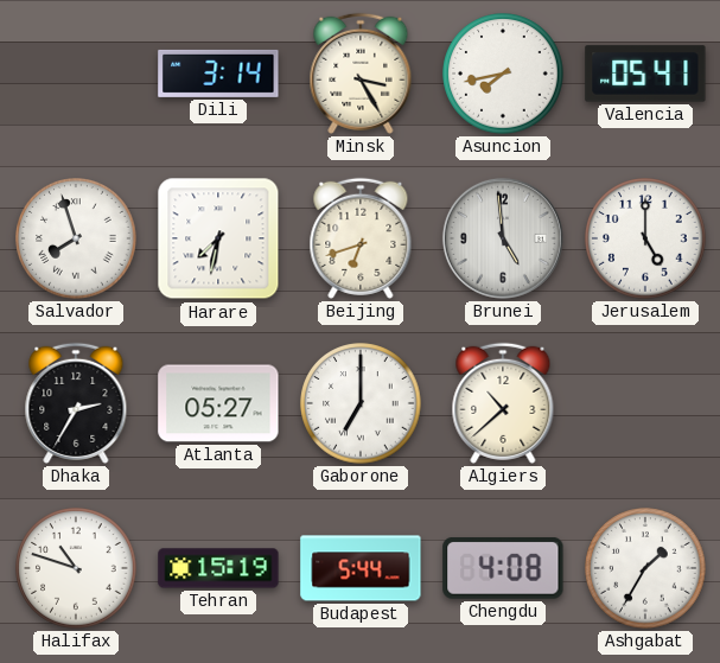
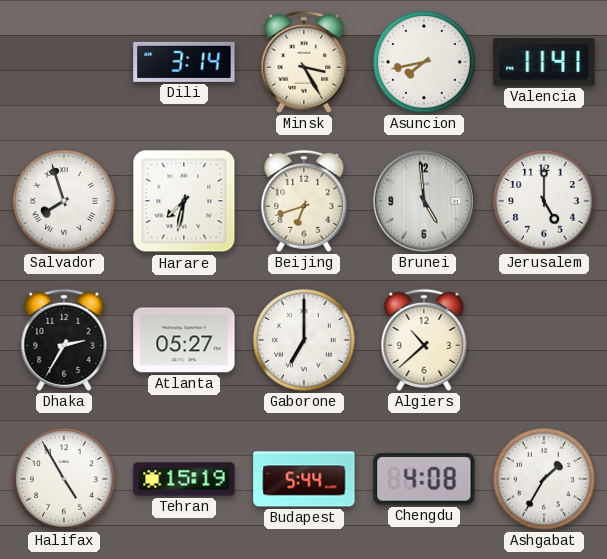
Valencia: 05:41 -> 11:41 (544, 62)
Halifax: 10:48 -> 4:55 (64, 479)
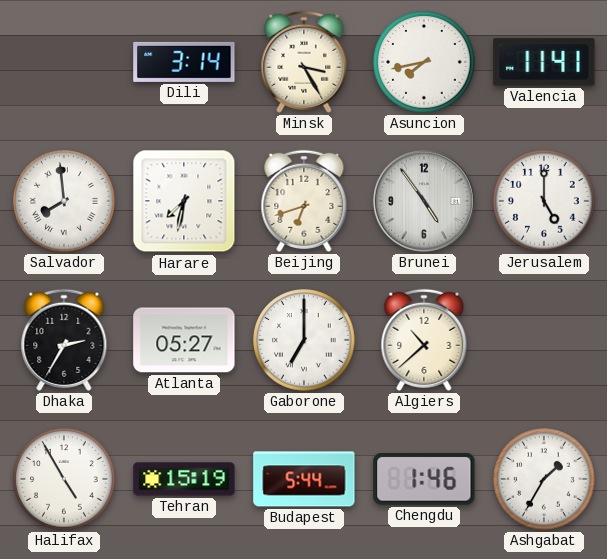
Salvador: 7:57 -> 7:59 (64, 201)
Brunei: 4:59 -> 4:54 (424, 201)
Chengdu: 4:08 -> 1:46 (424, 480)
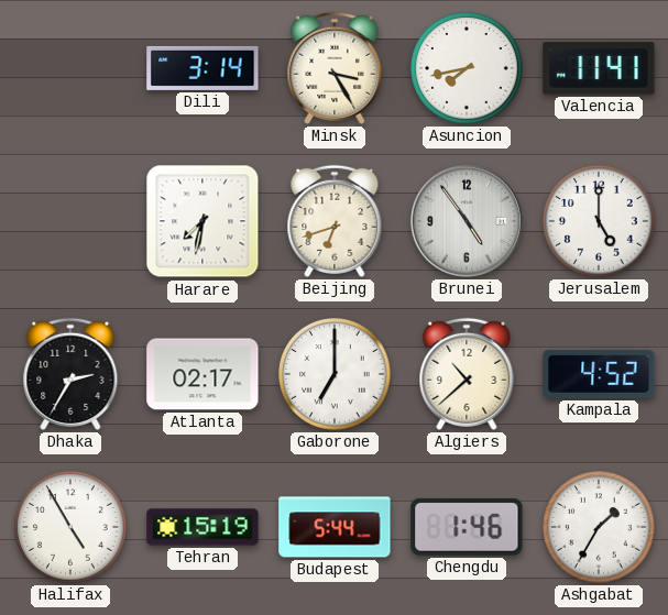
Salvador: 7:59 -> none (64, 201)
Atlanta: 05:27 -> 02:17 (202, 374)
Kampala: none -> 4:52 (599, 374)
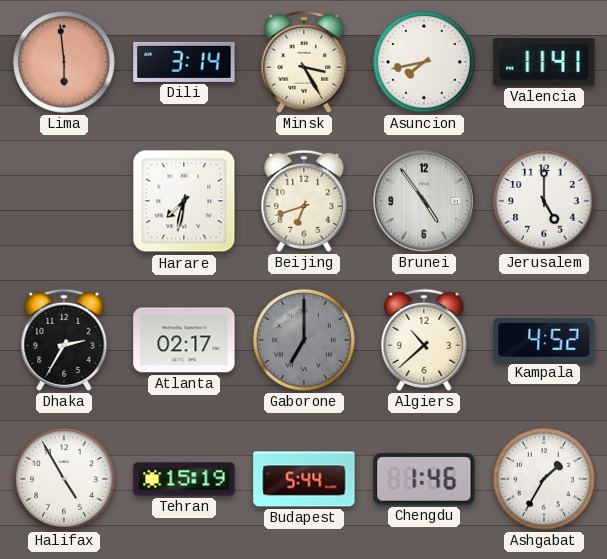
Lima: none -> 5:59 (64, 62)
Gaborone dial: white -> grey (304, 340)
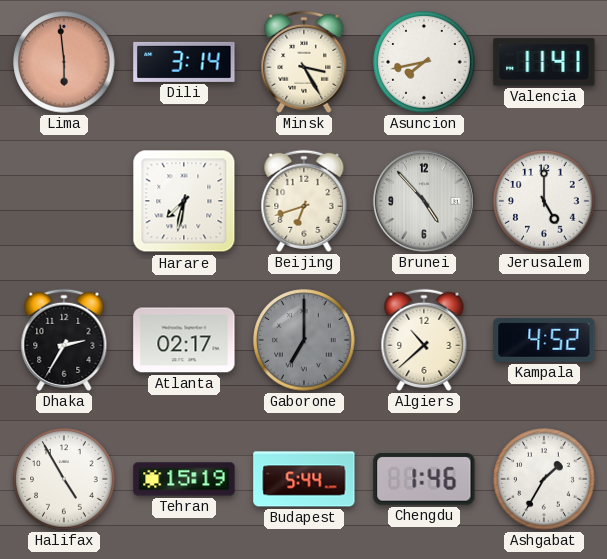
Brunei: 4:54 -> 4:53 (424, 201)
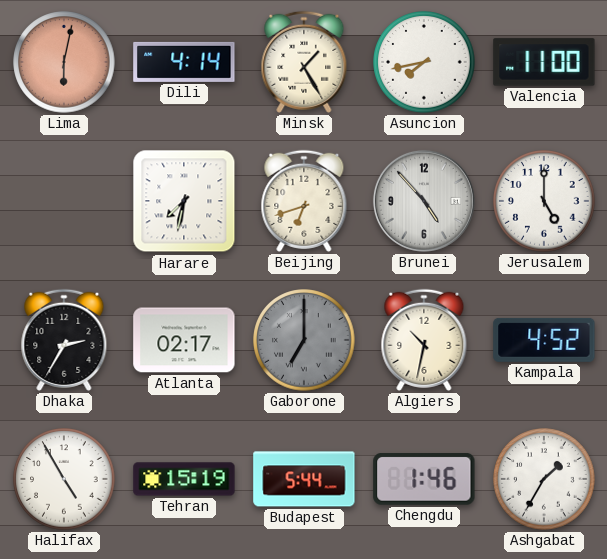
Lima: 5:59 -> 6:02 (64, 62)
Dili: 3:14 -> 4:14 (184, 62)
Minsk: 3:25 -> 1:25 (304, 62)
Valencia: 11:41 -> 11:00 (544, 62)
Algiers: 10:38 -> 10:32 (424, 340)
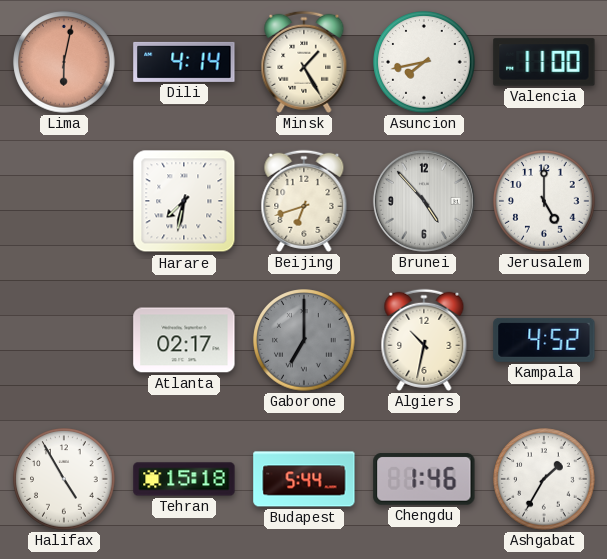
Dhaka: 2:35 -> none (64, 340)
Tehran: 15:19 -> 15:18 (184, 479)
